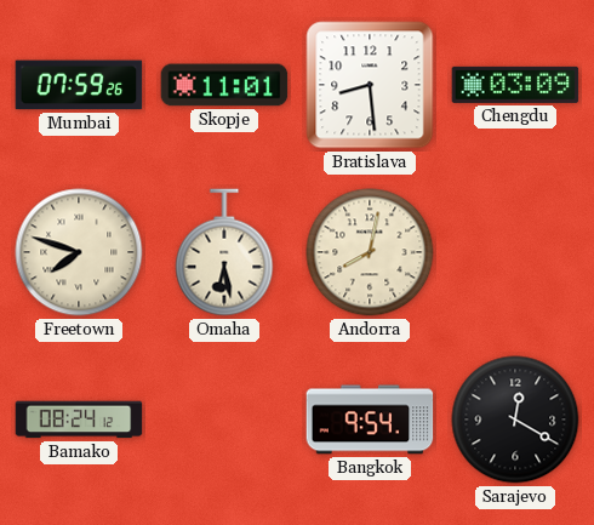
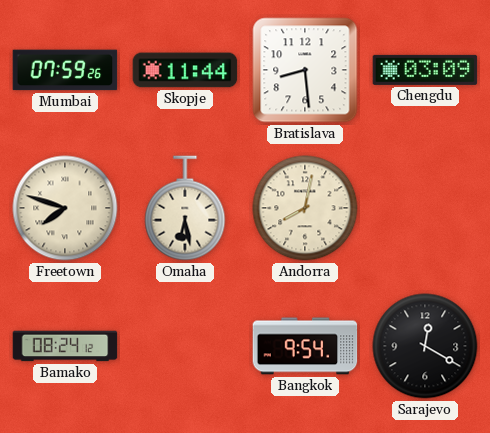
Skopje: 11:01 -> 11:44 (185, 70)
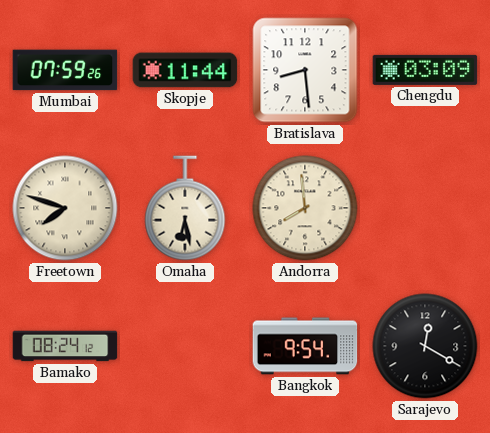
Andorra: 8:02 -> 7:59 (305, 208)
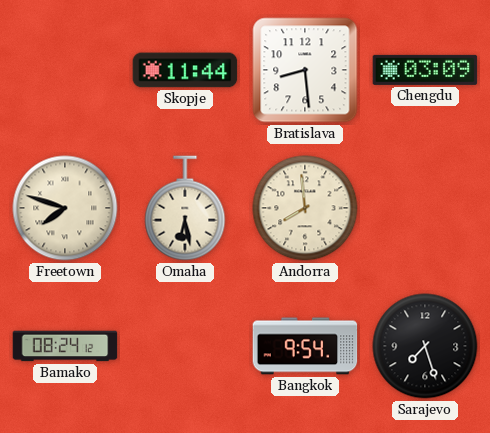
Mumbai: 07:59 -> none (65, 70)
Sarajevo: 12:20 -> 7:27 (425, 346)
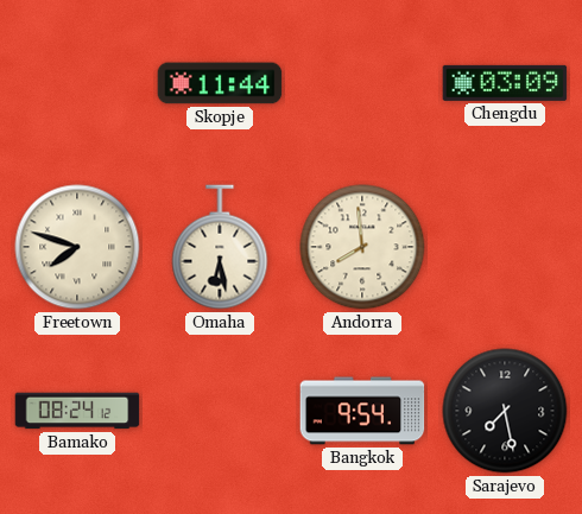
Bratislava: 8:29 -> none (305, 70)
Sarajevo: 7:27 -> 7:28 (505, 411)
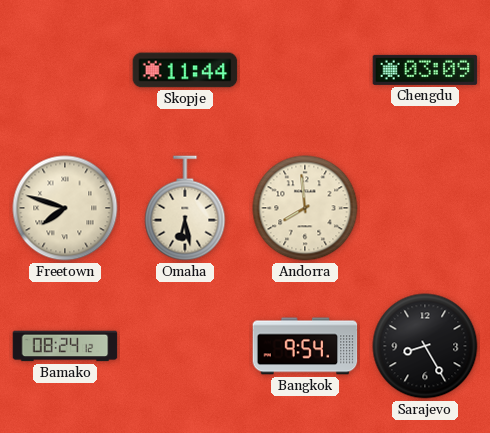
Sarajevo: 7:28 -> 8:25 (425, 346)
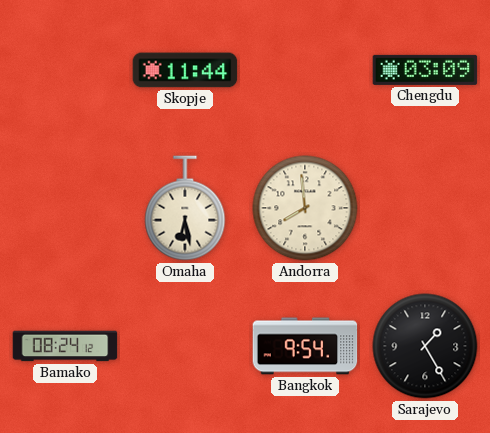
Freetown: 7:48 -> none (65, 208)
Sarajevo: 8:25 -> 1:25 (425, 346)
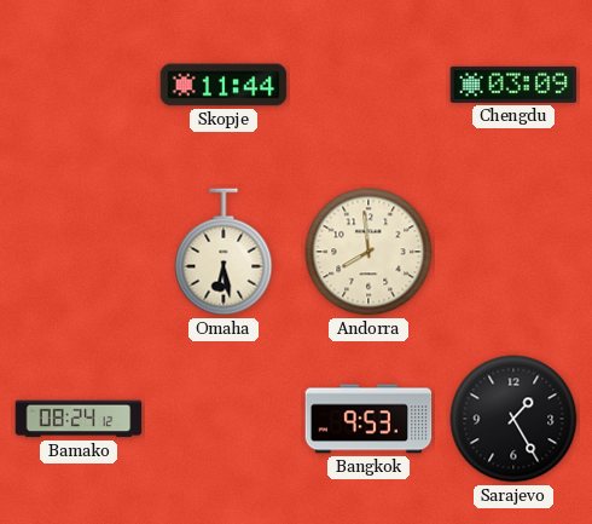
Bangkok: 9:54 -> 9:53 (368, 419)
